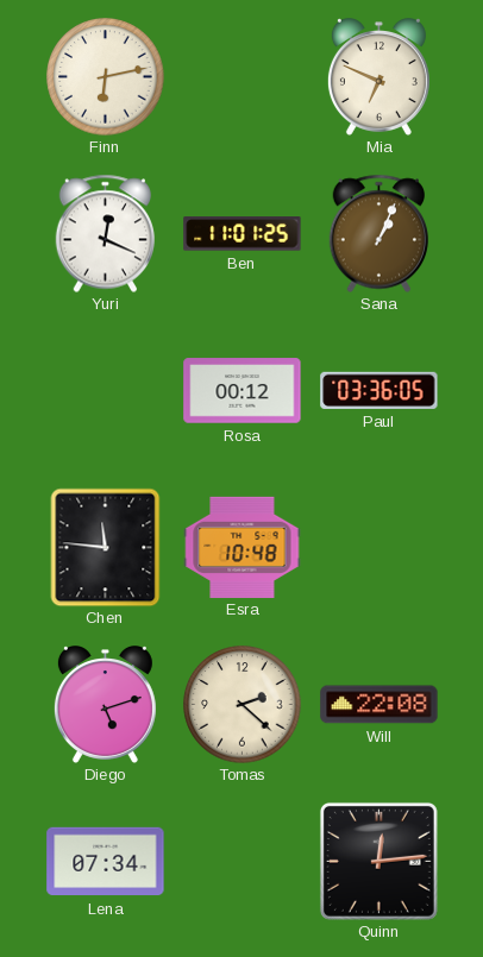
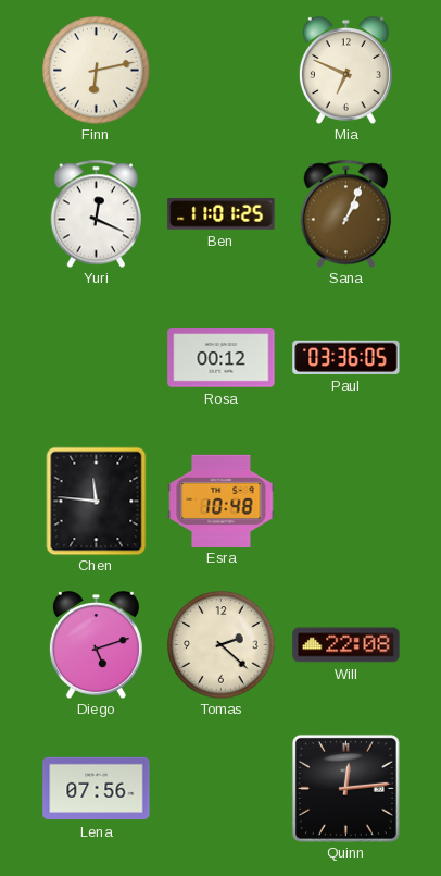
Lena: 07:34 -> 07:56 (97, 789)
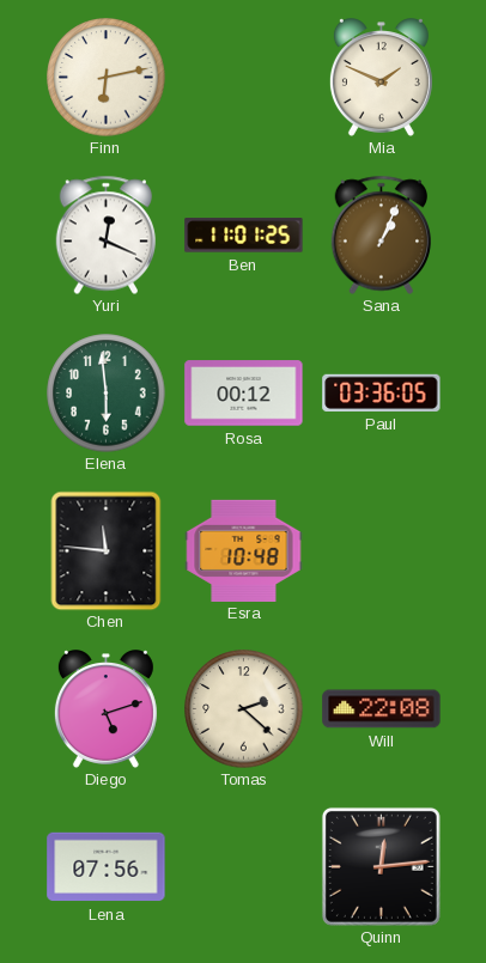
Mia: 6:49 -> 1:49 (381, 78)
Elena: none -> 5:59 (107, 394)
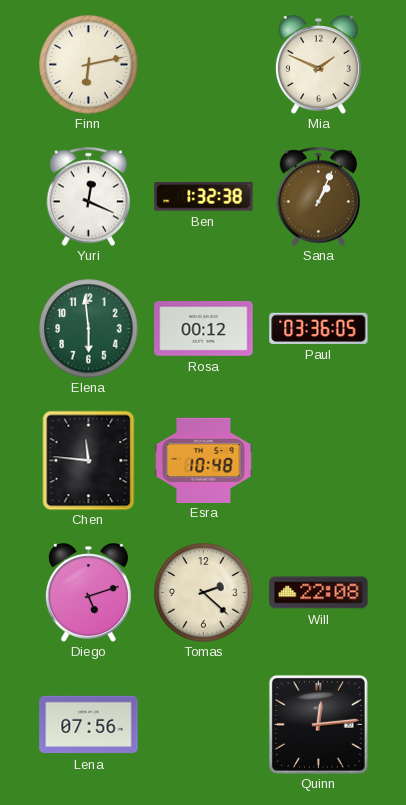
Ben: 11:01 -> 1:32 (204, 197)
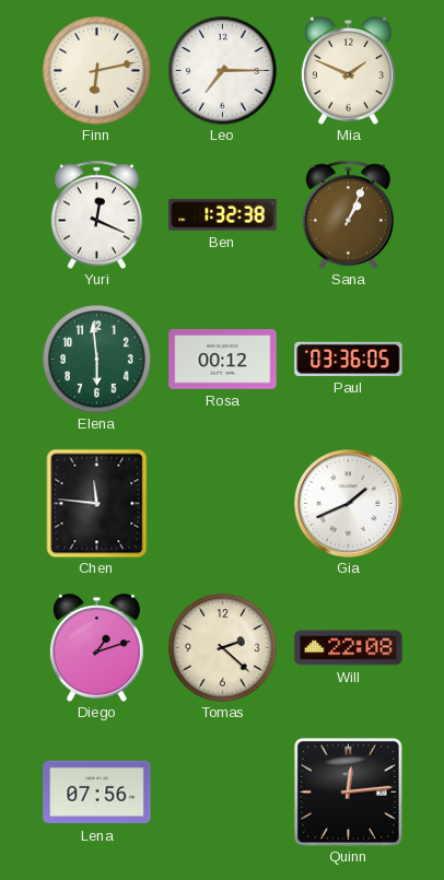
Leo: none -> 7:15 (223, 71)
Esra: 10:48 -> none (204, 460)
Gia: none -> 1:41 (349, 504)
Diego: 5:12 -> 1:12 (96, 648)
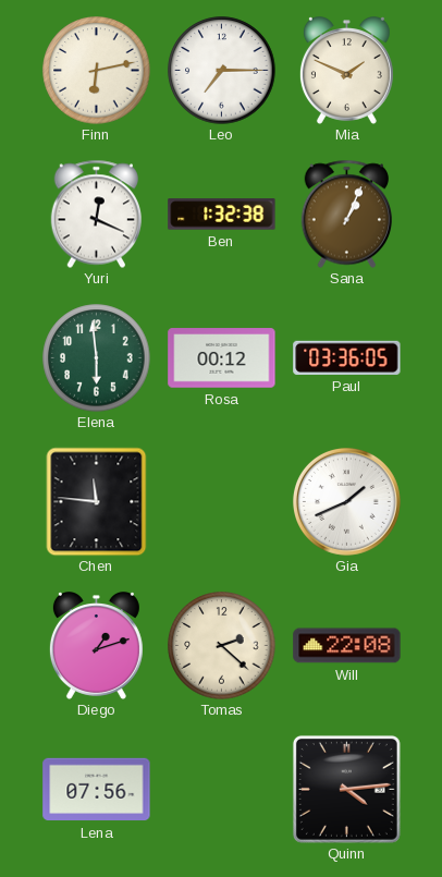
Quinn: 12:14 -> 4:14 (346, 789)
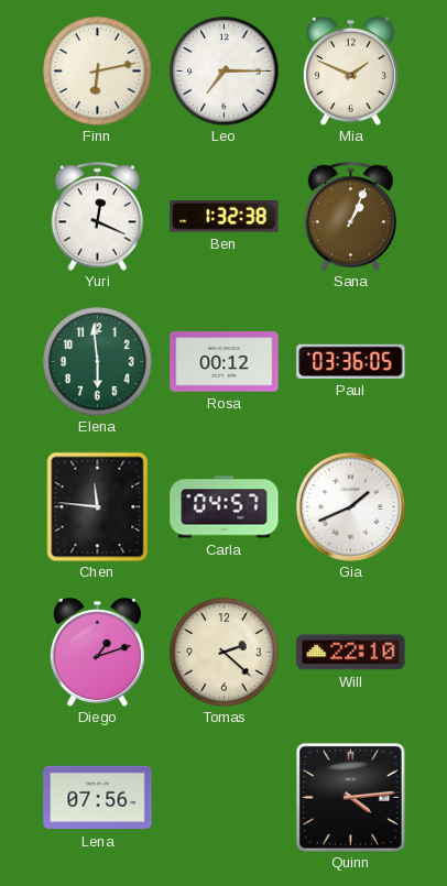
Carla: none -> 04:57 (225, 507)
Will: 22:08 -> 22:10 (351, 653)
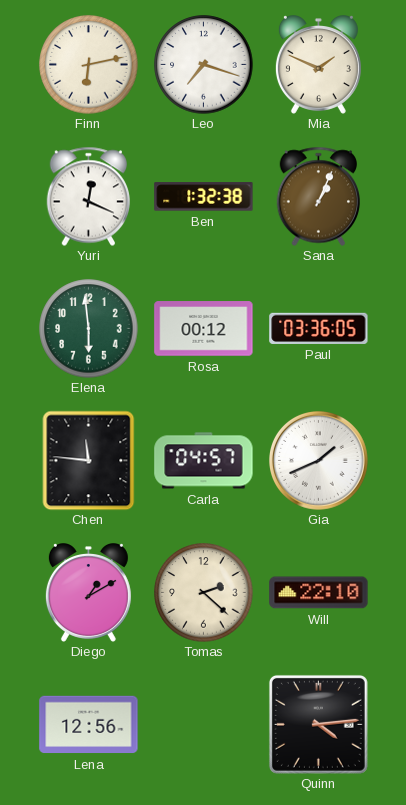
Leo: 7:15 -> 7:18 (204, 65)
Diego: 1:12 -> 1:10 (88, 593)
Lena: 07:56 -> 12:56 (89, 725)
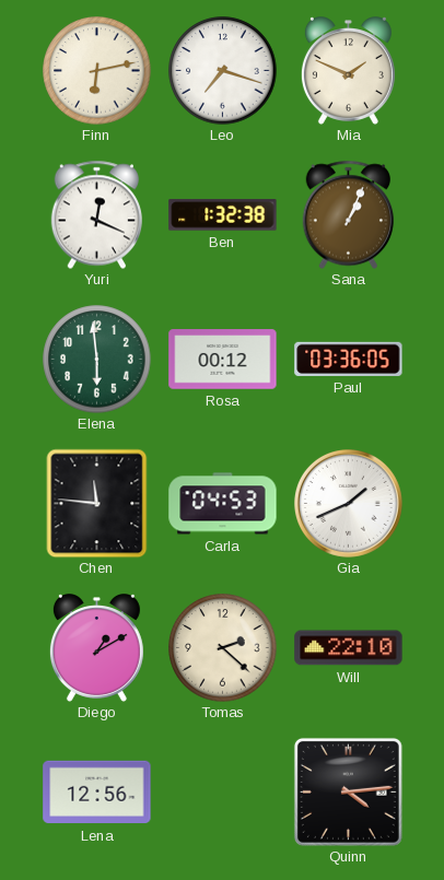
Carla: 04:57 -> 04:53 (223, 504)
